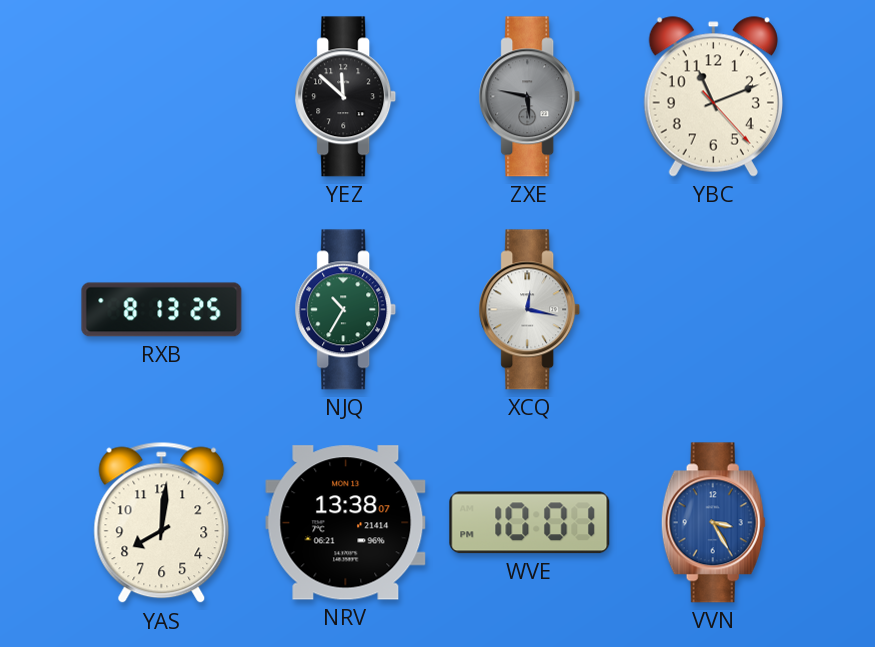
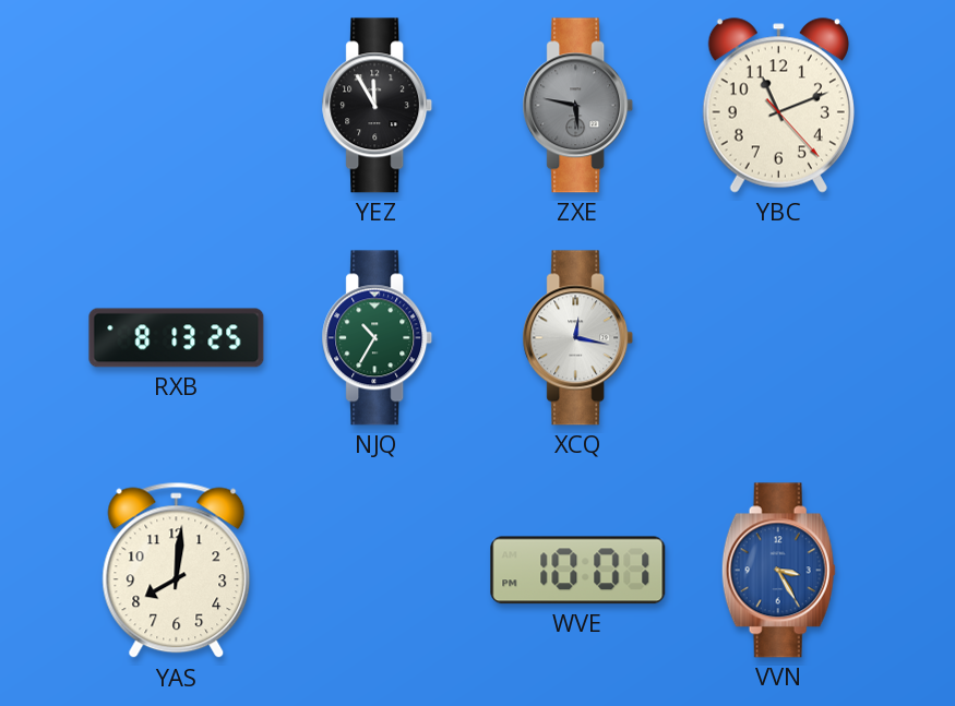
YEZ: 11:52 -> 11:55 (378, 106)
NRV: 13:38 -> none (346, 523)
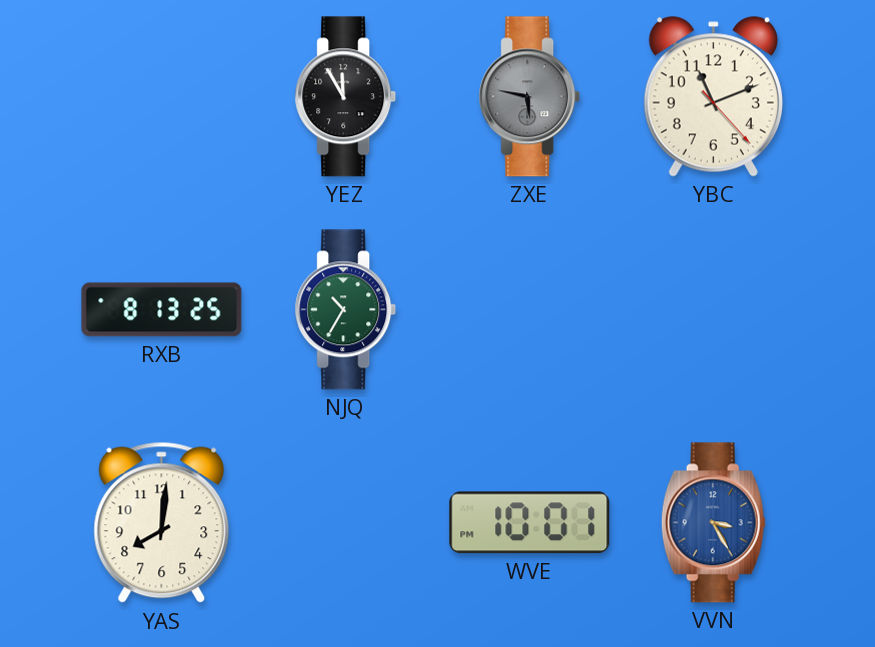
XCQ: 12:17 -> none (578, 338)
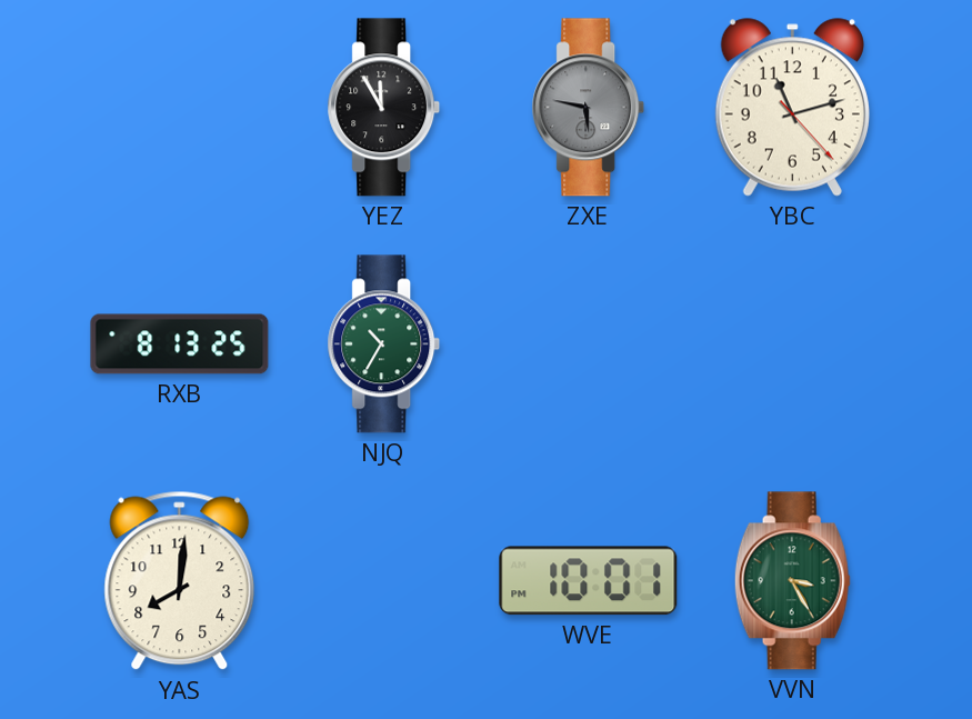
YBC: 11:11 -> 11:12 (792, 108)
VVN dial: blue -> green (792, 581)
